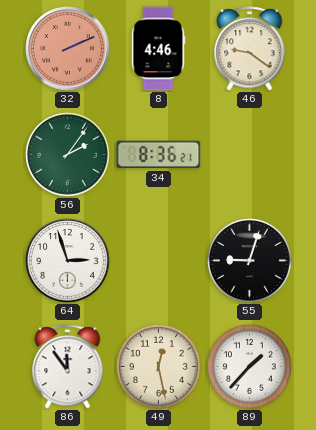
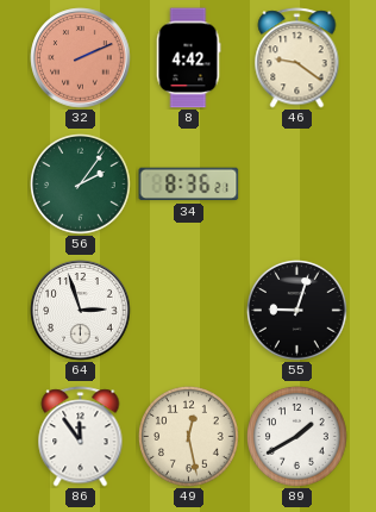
8: 4:46 -> 4:42 (188, 58)
89: 1:37 -> 1:40 (297, 437)
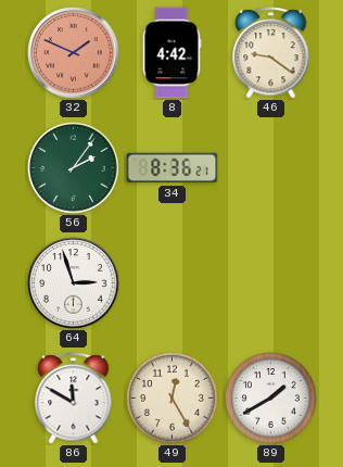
32: 2:11 -> 1:49 (74, 53)
55: 9:03 -> none (297, 311)
86: 11:54 -> 11:50 (74, 399)
49: 12:28 -> 12:25 (173, 399)
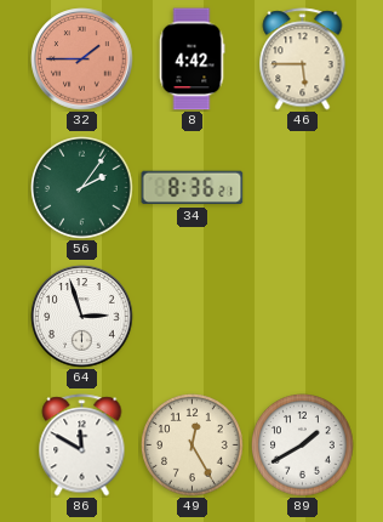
32: 1:49 -> 1:45 (82, 59)
46: 9:21 -> 5:45 (303, 59)
